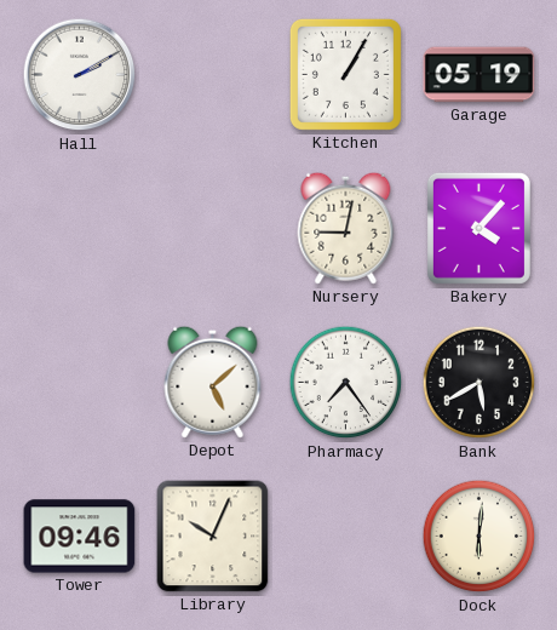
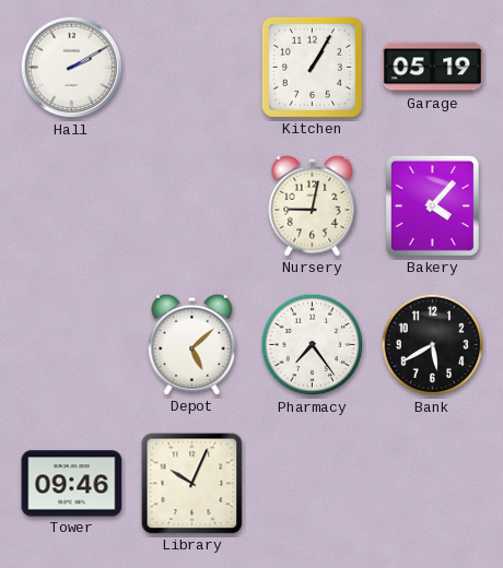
Dock: 6:01 -> none (480, 537)
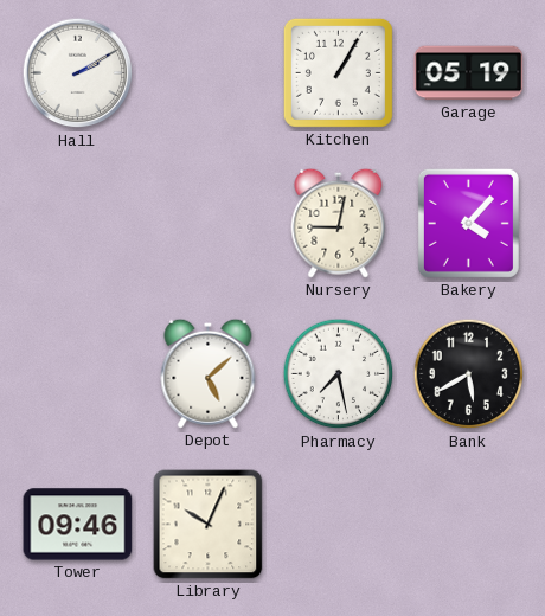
Pharmacy: 7:24 -> 7:28 (339, 374)
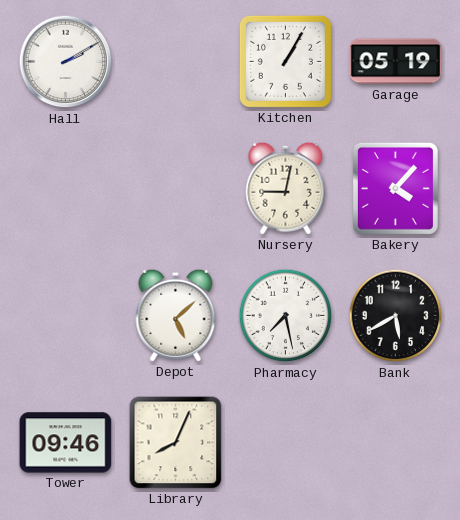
Library: 10:04 -> 8:04 (176, 443)
